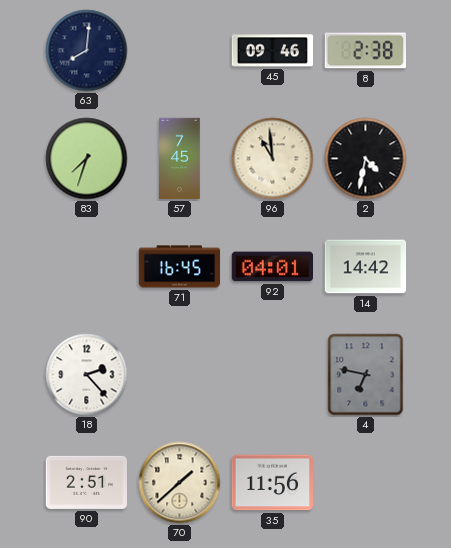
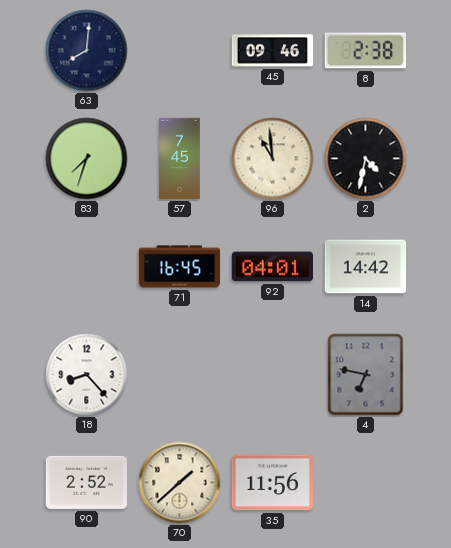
18: 2:23 -> 8:23 (87, 375)
90: 2:51 -> 2:52 (86, 482)
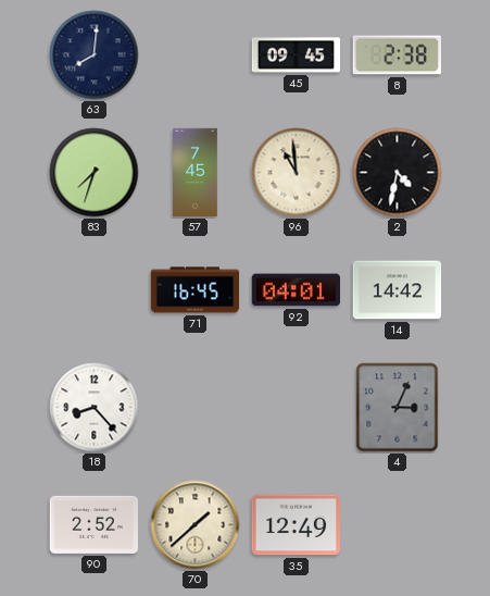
45: 09:46 -> 09:45 (297, 55)
4: 6:47 -> 3:04 (398, 408)
35: 11:56 -> 12:49 (296, 525)
